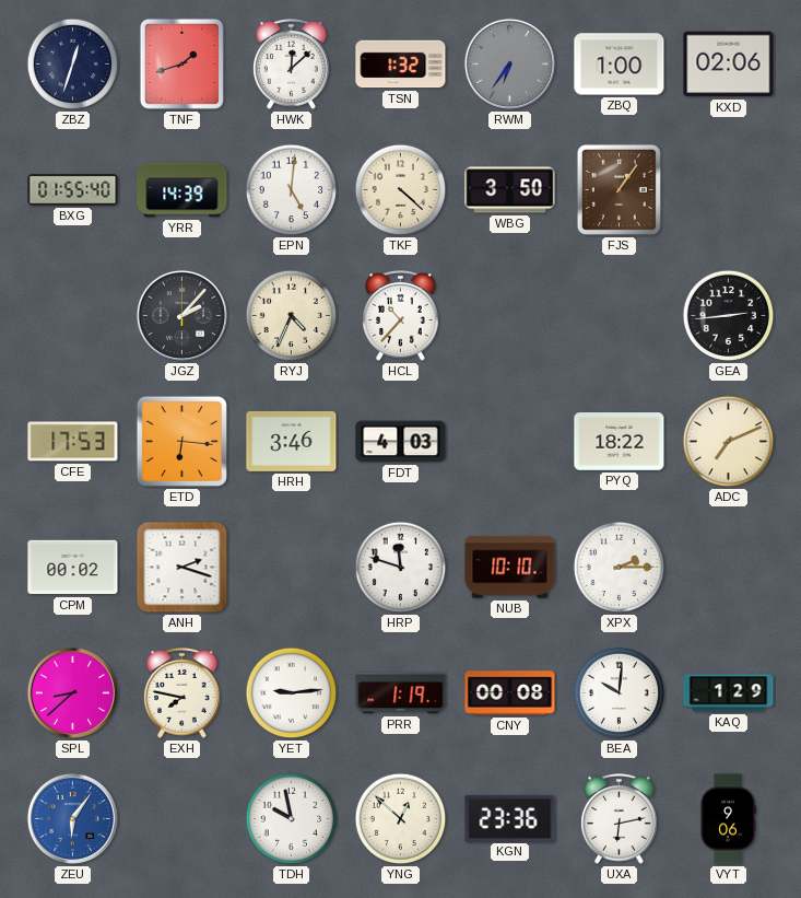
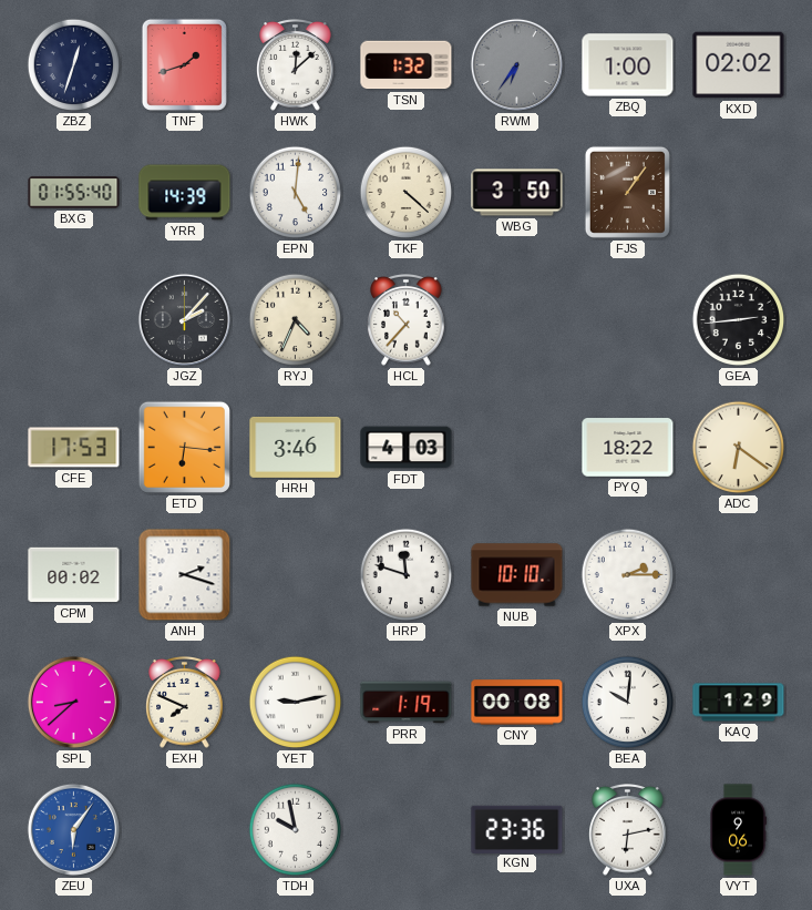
KXD: 02:06 -> 02:02 (739, 65)
ADC: 7:11 -> 6:21 (739, 448)
EXH: 7:47 -> 7:49 (185, 703)
YET: 9:14 -> 9:13 (296, 703)
YNG: 12:52 -> none (401, 819)
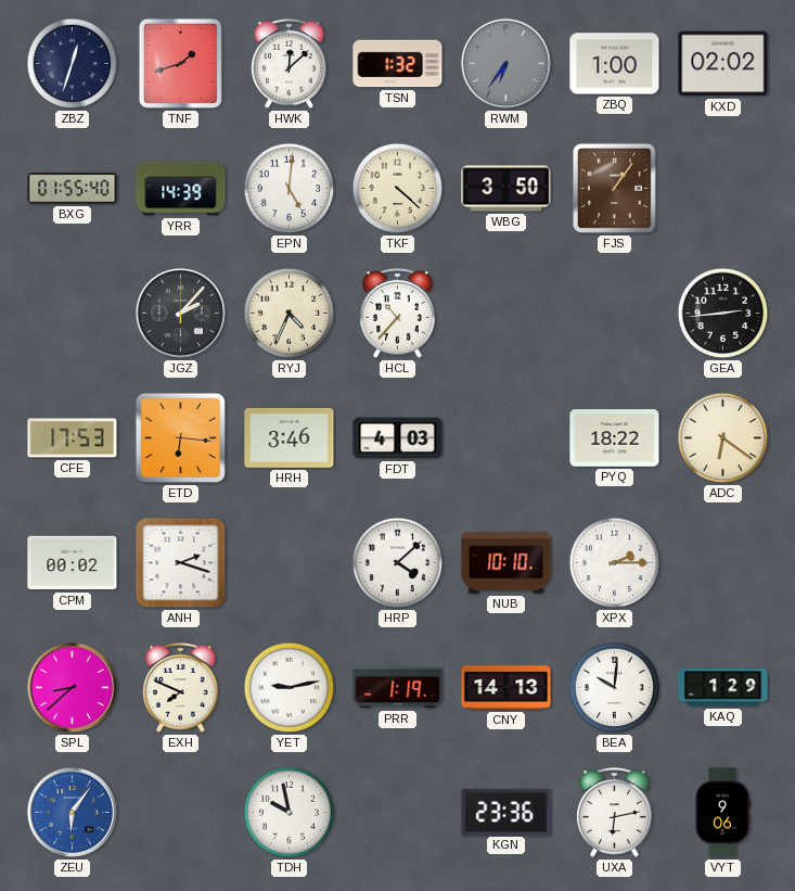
HRP: 11:48 -> 4:08 (398, 563)
CNY: 00:08 -> 14:13 (507, 688)
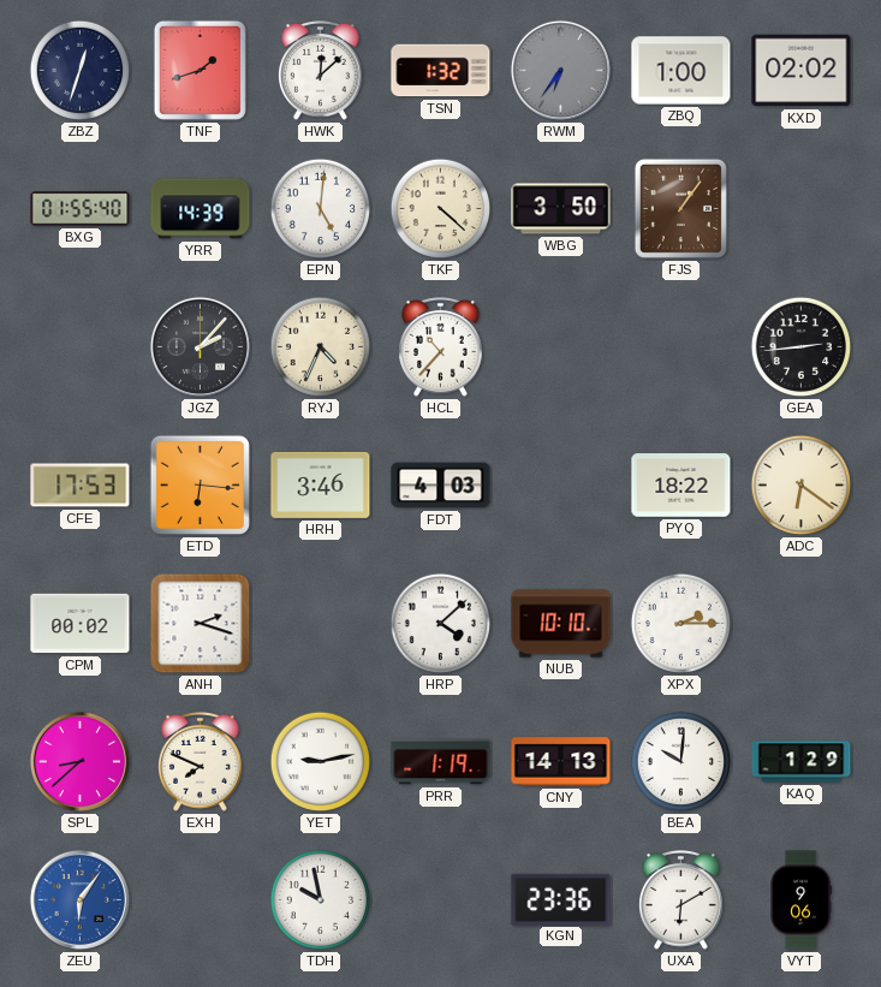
UXA: 6:13 -> 6:10 (681, 900)
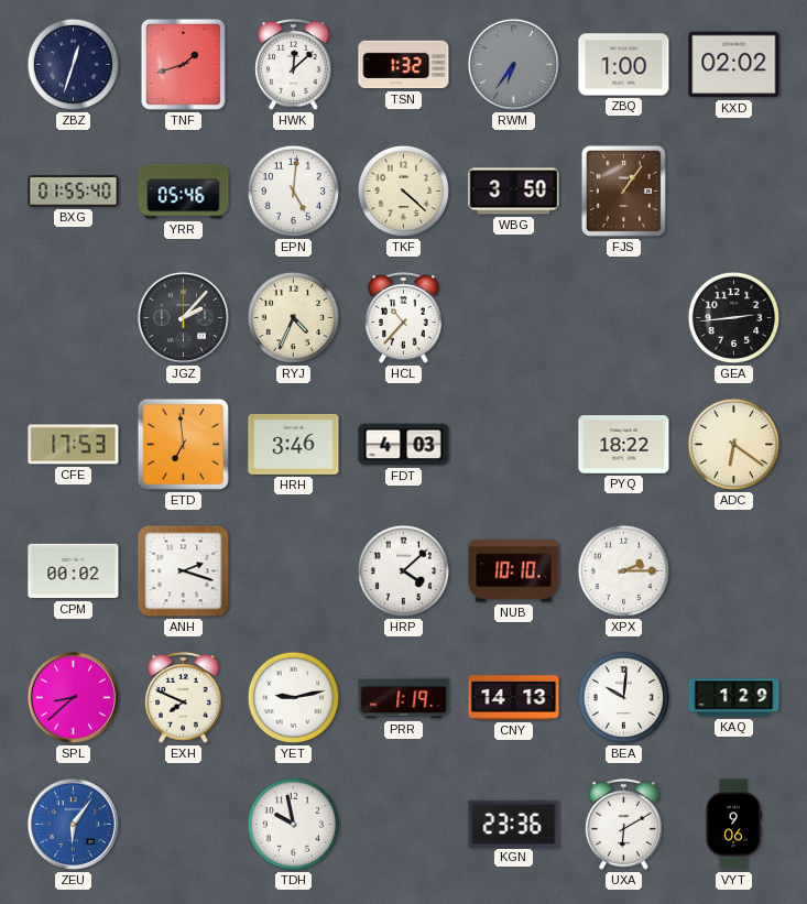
YRR: 14:39 -> 05:46 (184, 192)
ETD: 6:16 -> 6:59 (183, 444)
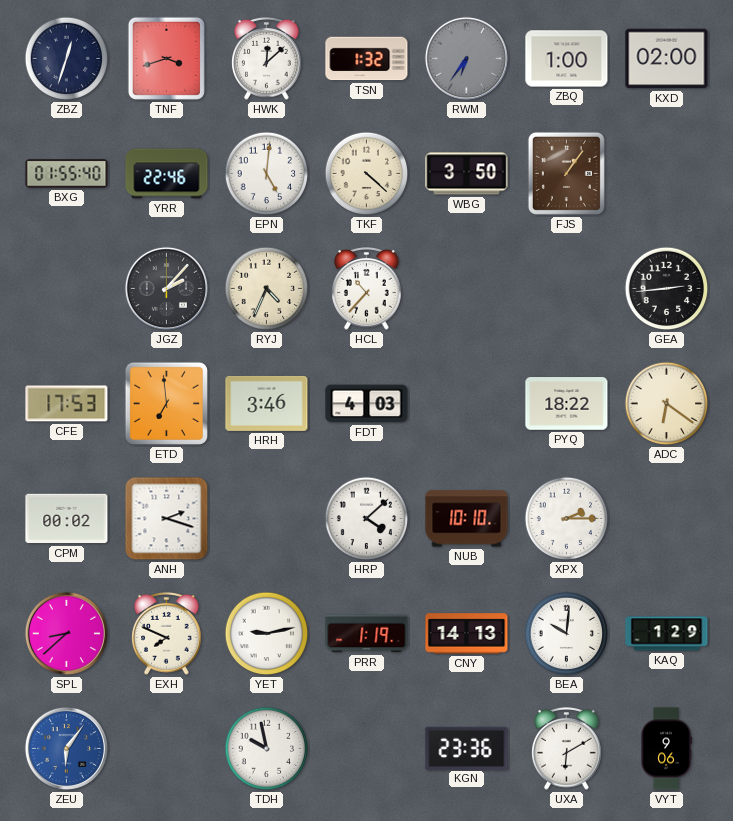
TNF: 1:42 -> 3:42 (166, 58)
KXD: 02:02 -> 02:00 (667, 59)
YRR: 05:46 -> 22:46 (167, 174)
